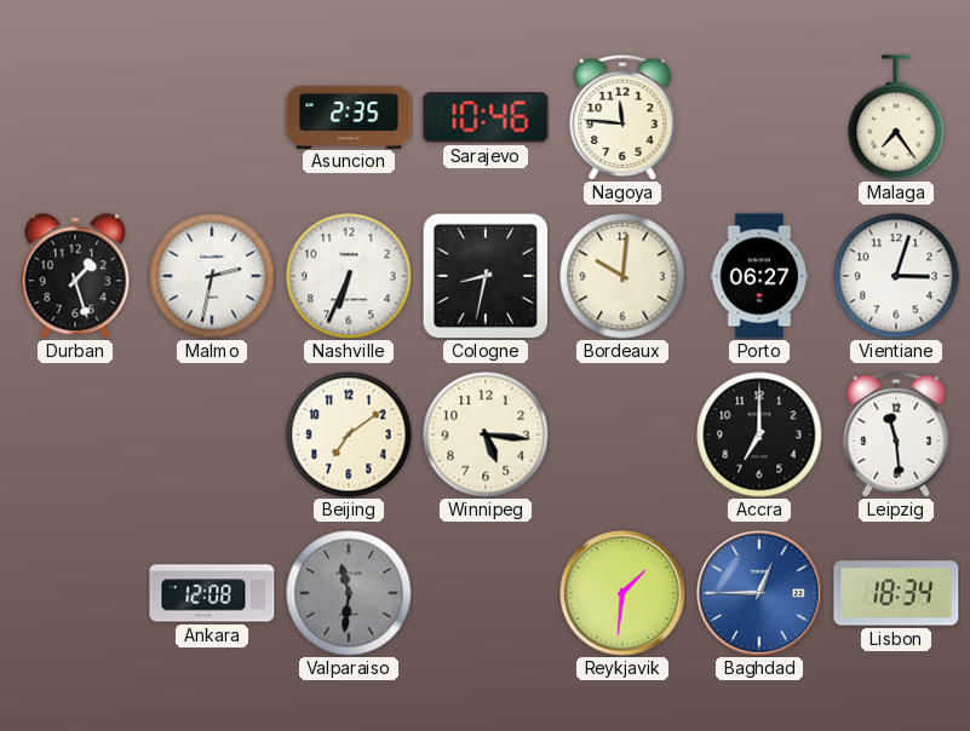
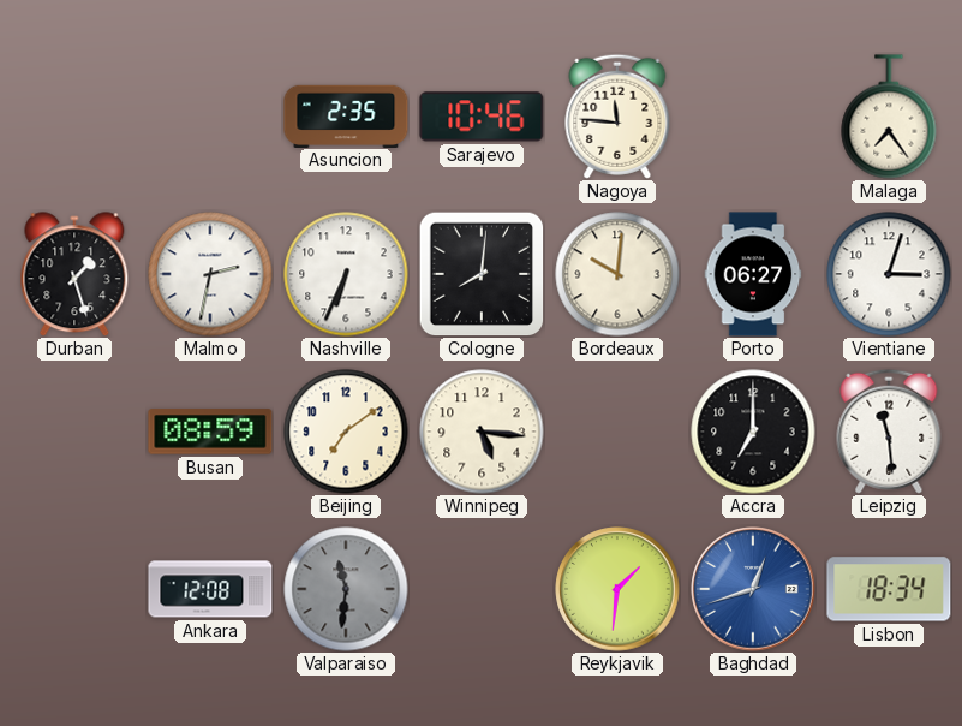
Cologne: 8:32 -> 8:01 (482, 274)
Busan: none -> 08:59 (210, 432)
Baghdad: 12:45 -> 12:42 (753, 589)
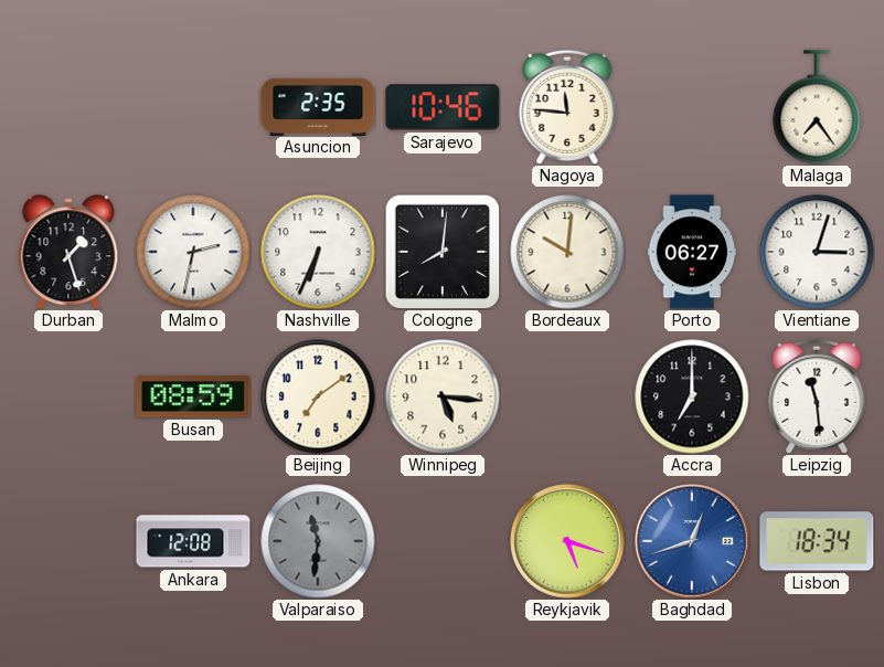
Reykjavik: 1:31 -> 5:18 (567, 541)
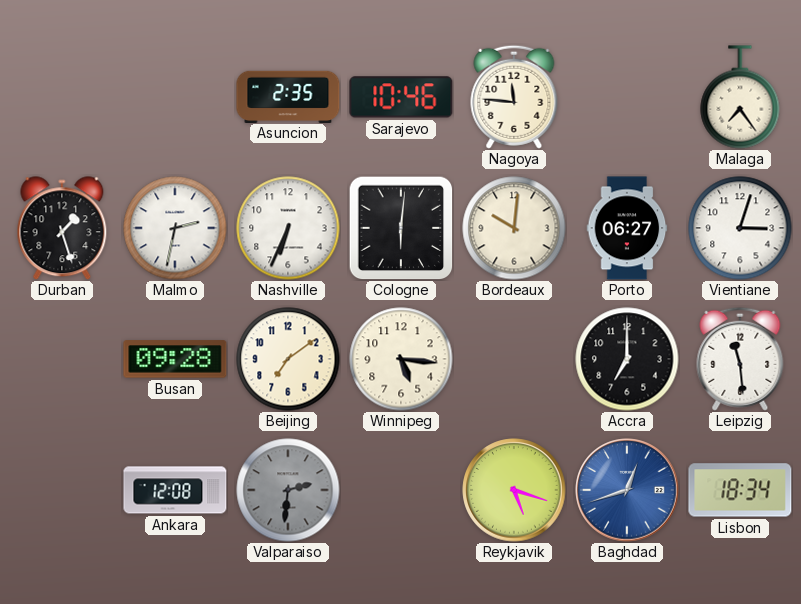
Cologne: 8:01 -> 6:01 (401, 228)
Busan: 08:59 -> 09:28 (175, 359)
Valparaiso: 11:31 -> 2:31 (288, 490)
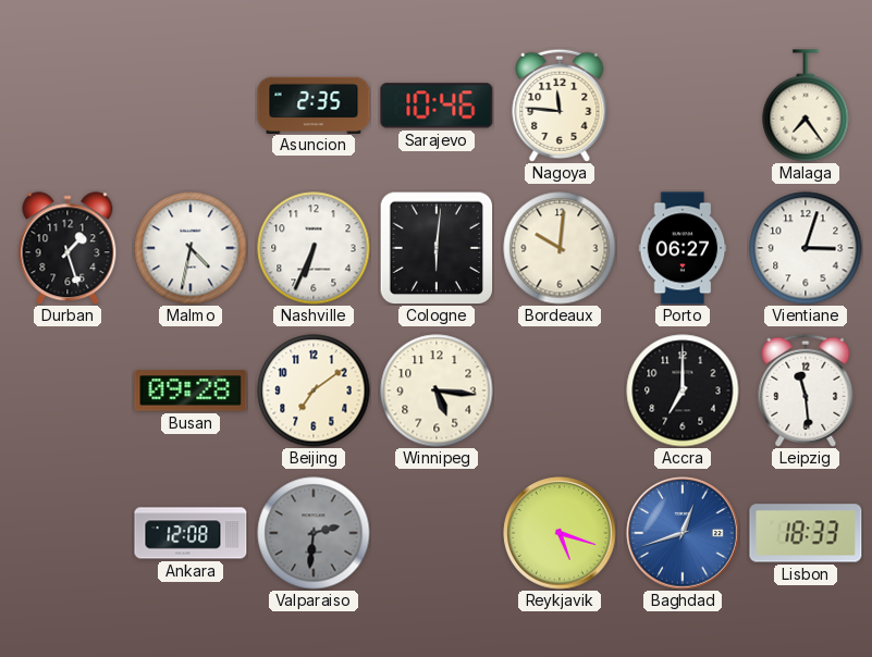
Malmo: 2:32 -> 4:32 (191, 248)
Lisbon: 18:34 -> 18:33 (806, 533)
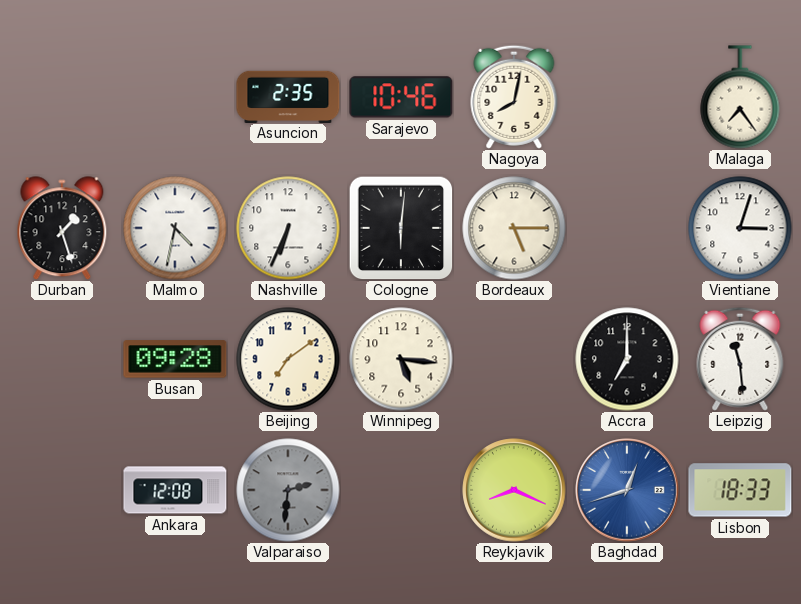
Nagoya: 11:46 -> 8:02 (514, 97)
Bordeaux: 10:01 -> 5:15 (514, 228)
Porto: 06:27 -> none (683, 248)
Reykjavik: 5:18 -> 8:19 (514, 490)
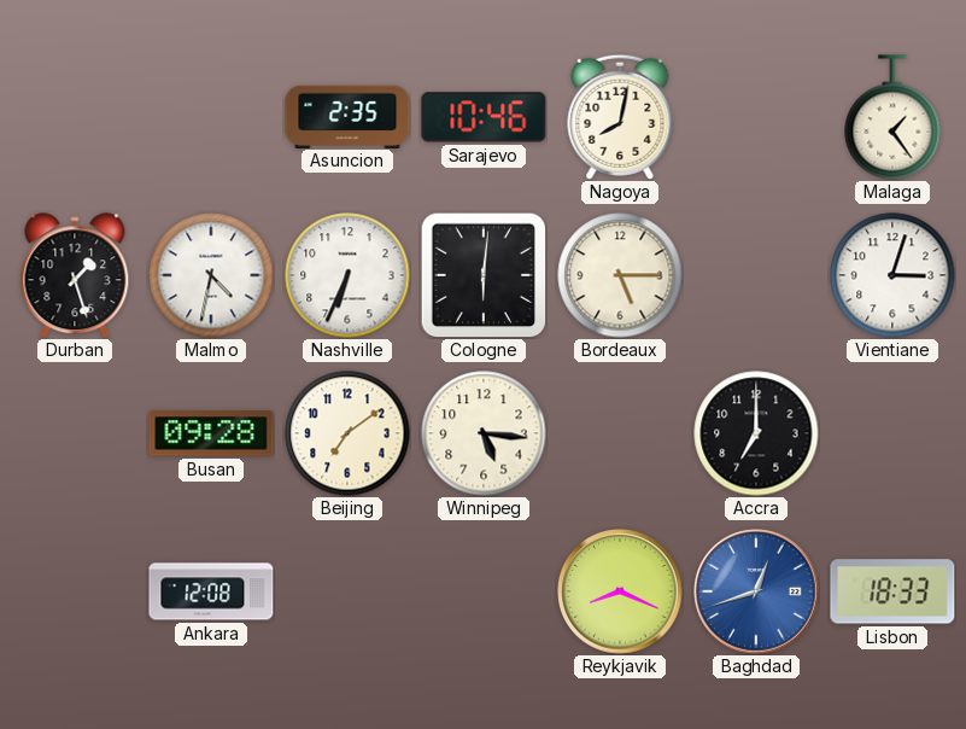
Malaga: 7:24 -> 1:24 (892, 117)
Leipzig: 11:29 -> none (740, 359)
Valparaiso: 2:31 -> none (288, 490)
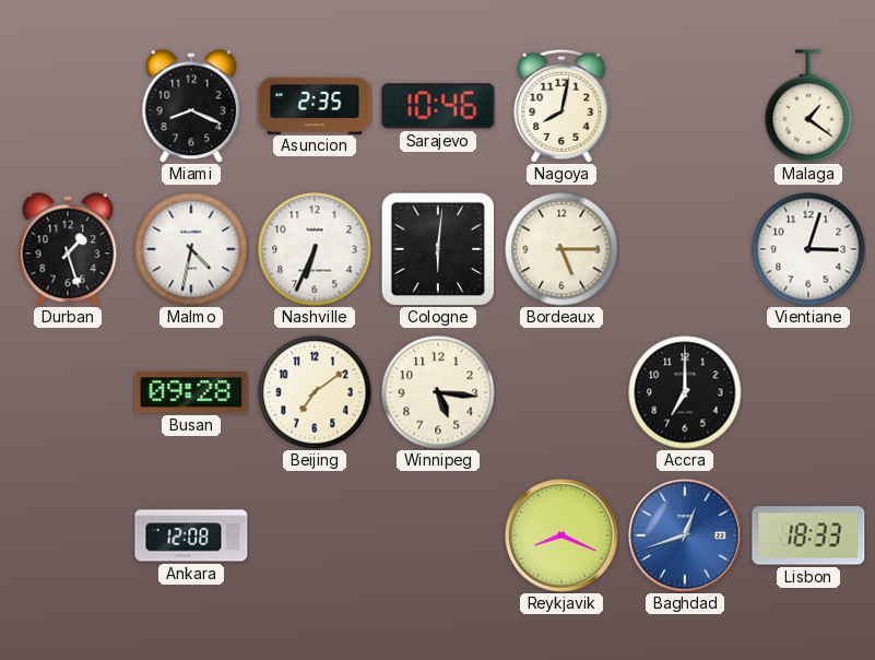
Miami: none -> 8:19 (191, 106)
Malaga: 1:24 -> 1:21 (808, 106)
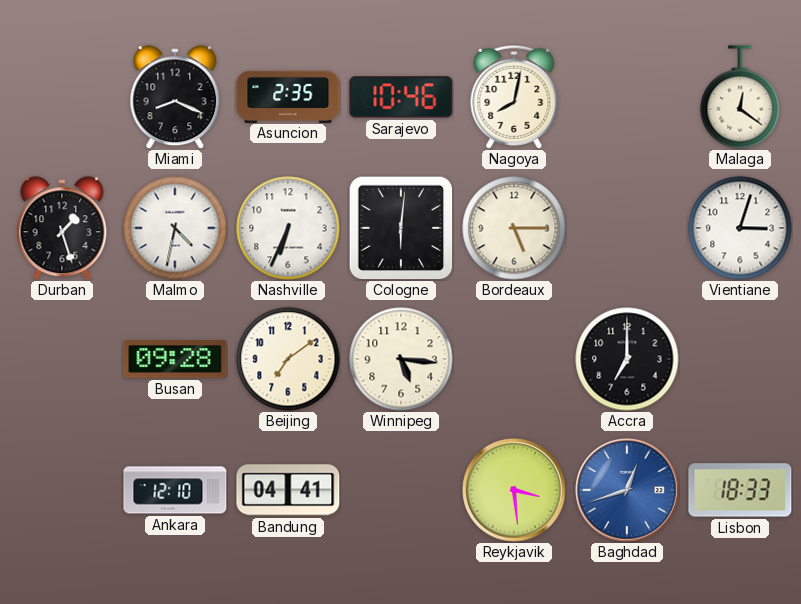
Malaga: 1:21 -> 12:21 (740, 97)
Ankara: 12:08 -> 12:10 (175, 490)
Bandung: none -> 04:41 (288, 490)
Reykjavik: 8:19 -> 3:29 (514, 490)
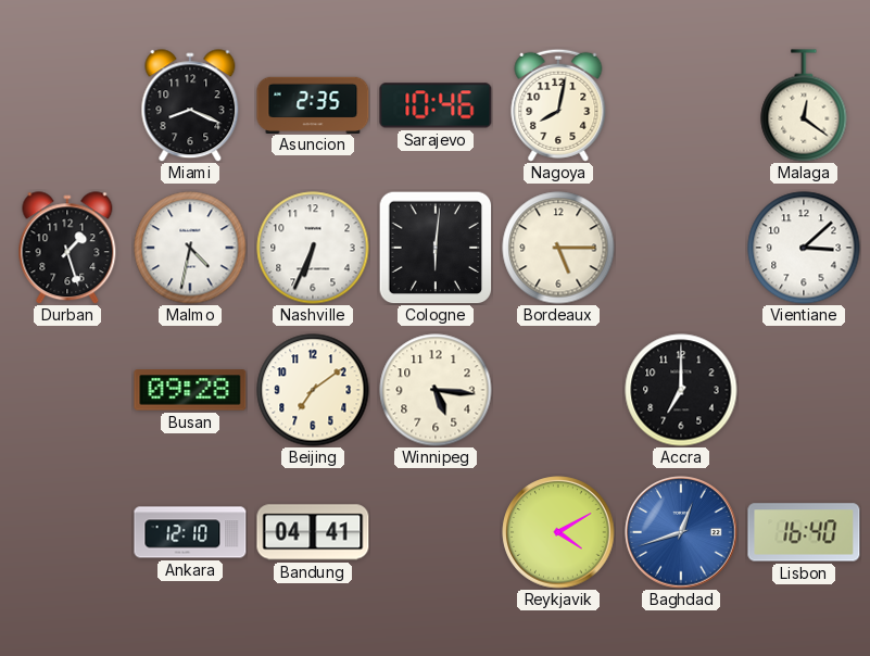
Vientiane: 3:03 -> 3:08 (804, 248)
Reykjavik: 3:29 -> 4:10 (558, 532)
Lisbon: 18:33 -> 16:40 (804, 532)
